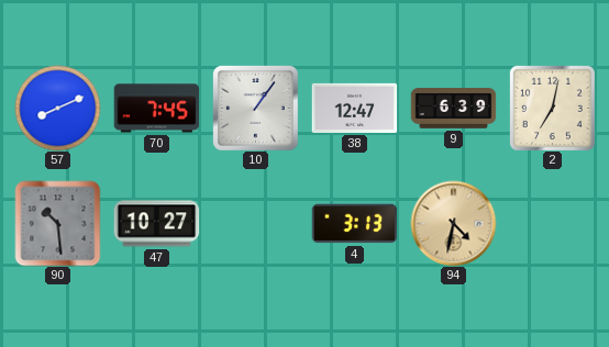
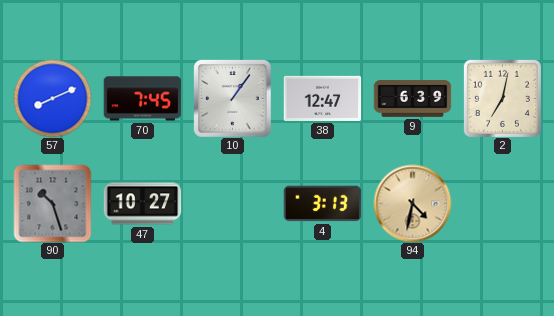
90: 10:29 -> 10:27 (52, 203)
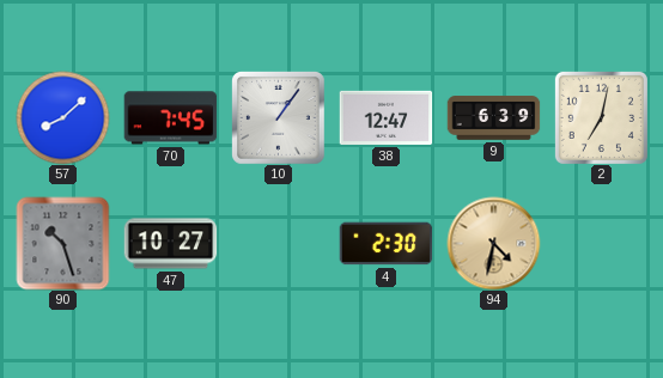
57: 8:11 -> 8:08 (62, 117)
4: 3:13 -> 2:30 (385, 244)
